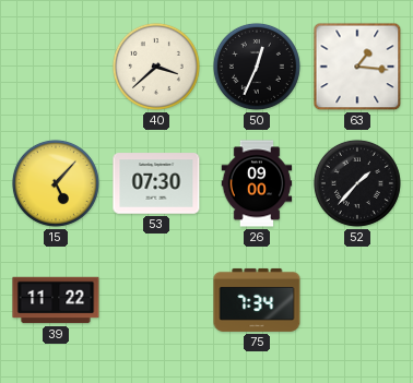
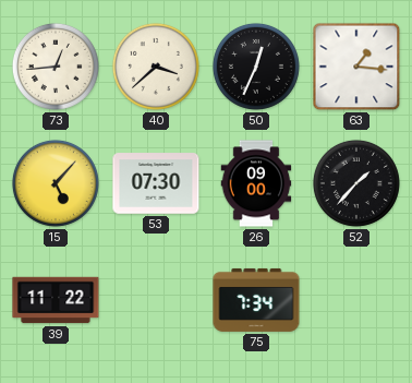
73: none -> 12:44 (56, 67)
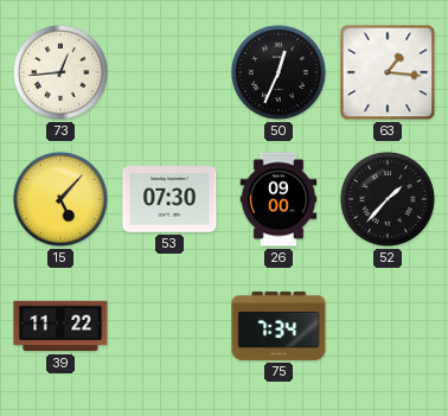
40: 3:38 -> none (156, 67)
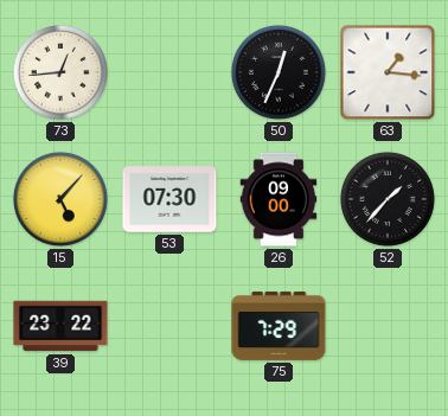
39: 11:22 -> 23:22 (60, 326)
75: 7:34 -> 7:29 (279, 326)
